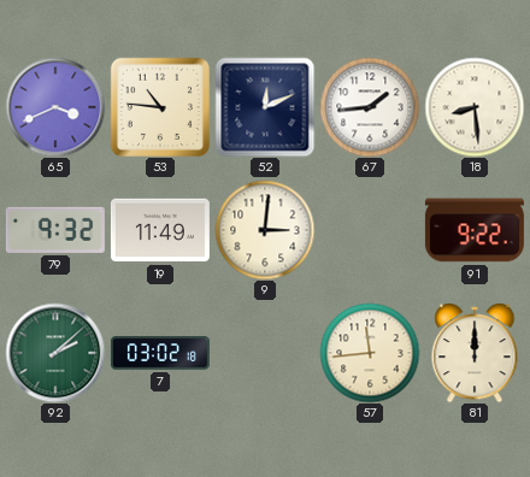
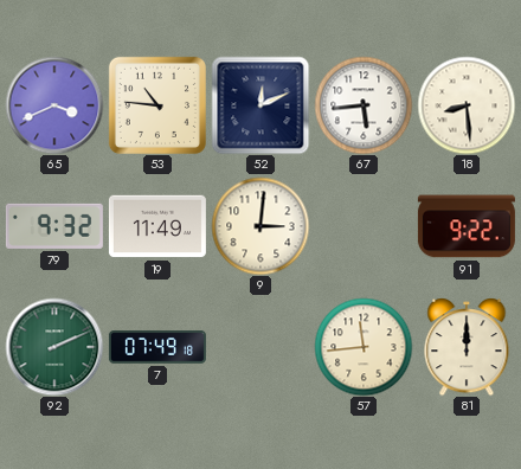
67: 1:44 -> 5:44 (364, 105)
92: 2:08 -> 2:11 (54, 347)
7: 03:02 -> 07:49 (157, 347)
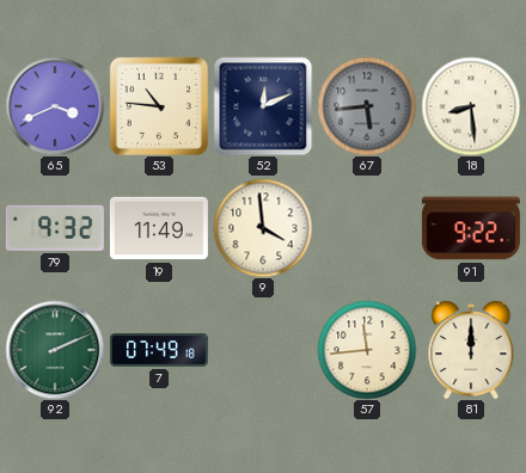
67 dial: white -> grey (367, 106)
9: 3:01 -> 3:59 (263, 228)
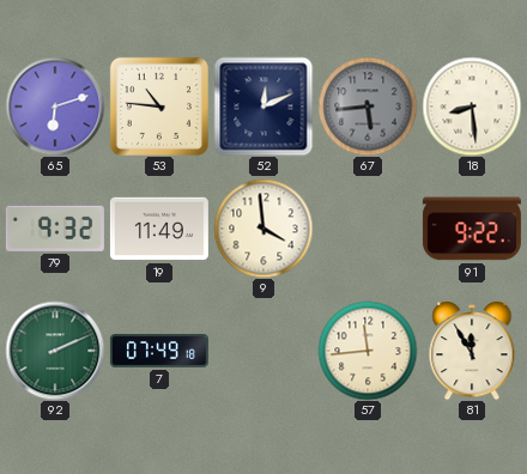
65: 3:41 -> 6:12 (55, 107)
81: 12:00 -> 11:55 (472, 351)
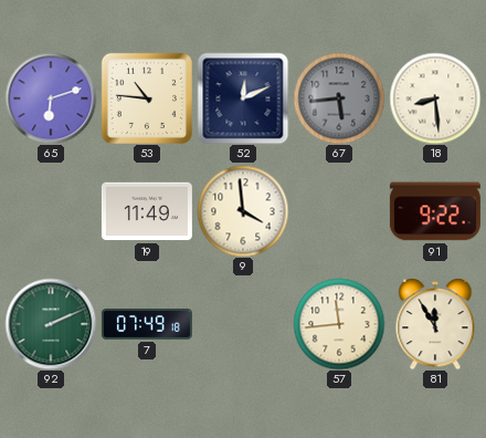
79: 9:32 -> none (55, 229)
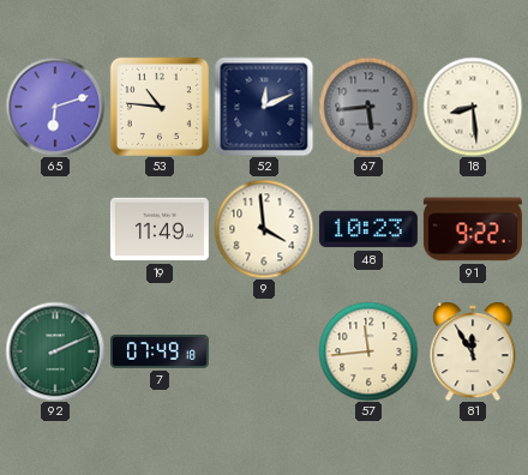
48: none -> 10:23 (368, 229)
